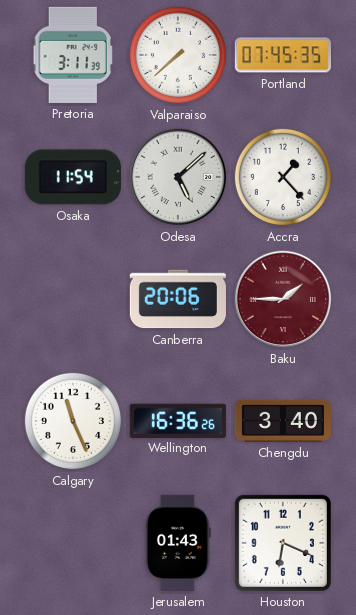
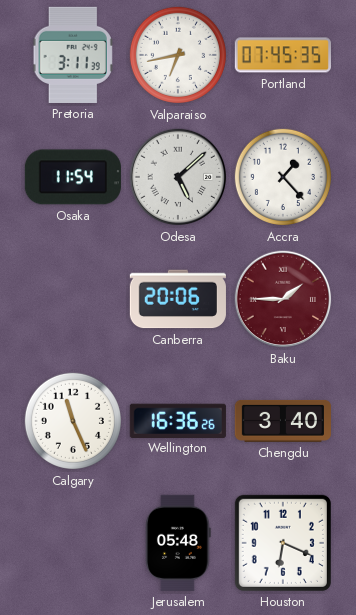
Valparaiso: 7:38 -> 6:43 (178, 55)
Jerusalem: 01:43 -> 05:48 (178, 543)
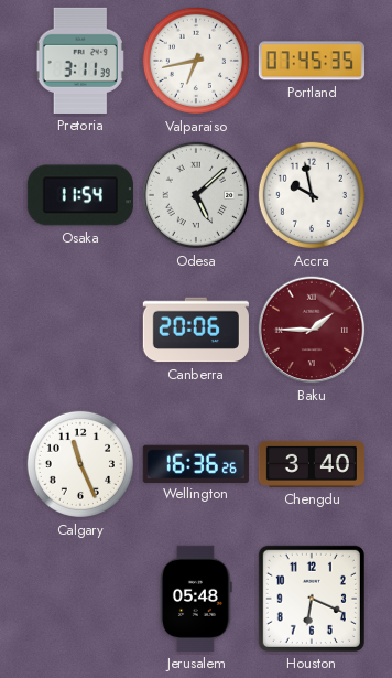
Accra: 1:23 -> 9:58 (312, 195)
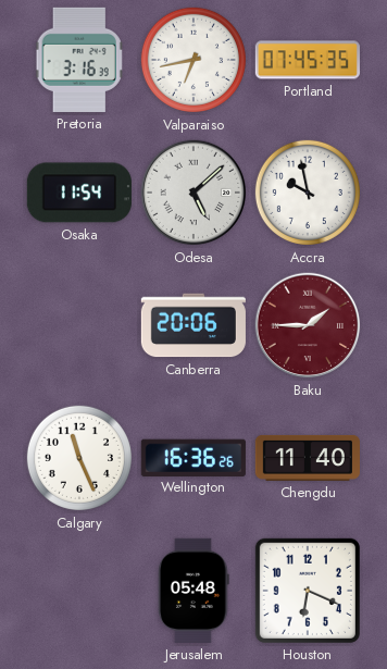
Pretoria: 3:11 -> 3:16 (79, 60)
Chengdu: 3:40 -> 11:40 (308, 458)
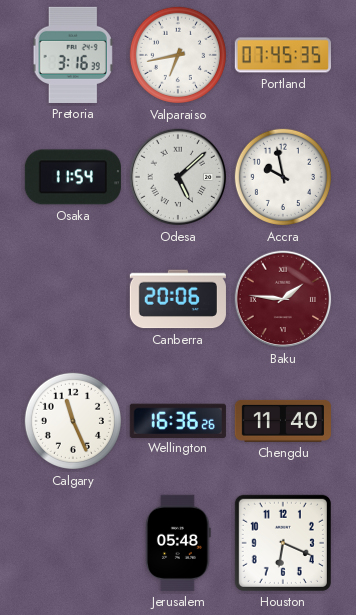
Baku: 1:45 -> 1:46 (283, 299)
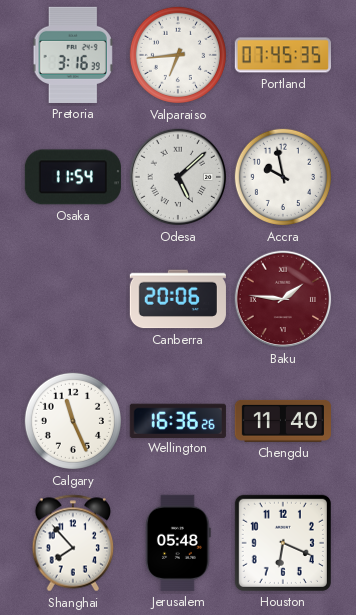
Valparaiso: 6:43 -> 6:44 (178, 55)
Shanghai: none -> 7:53 (73, 543)
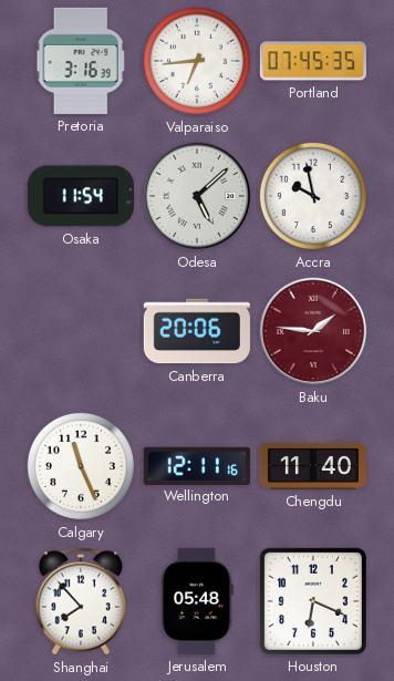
Wellington: 16:36 -> 12:11 (197, 465)
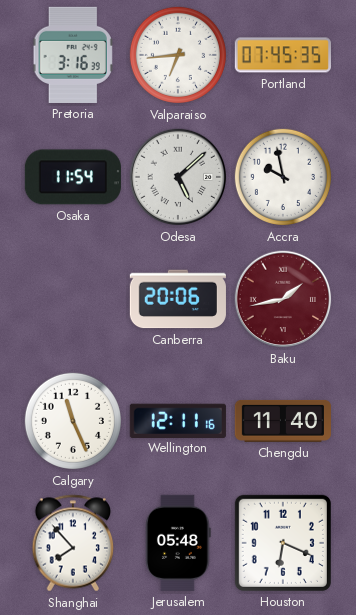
Baku: 1:46 -> 1:43 (283, 299)
